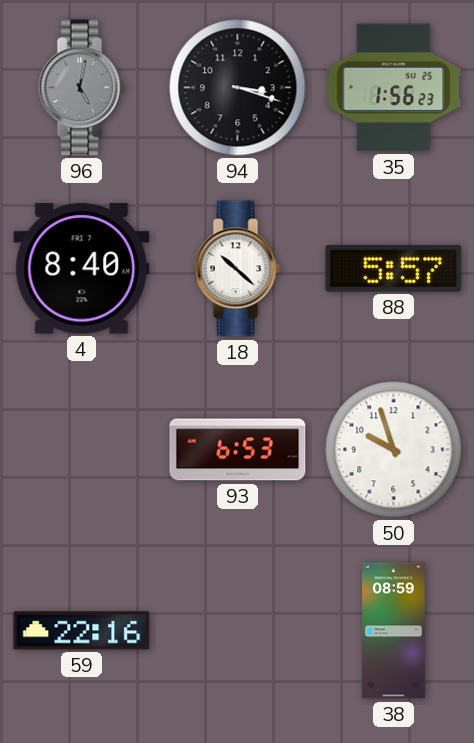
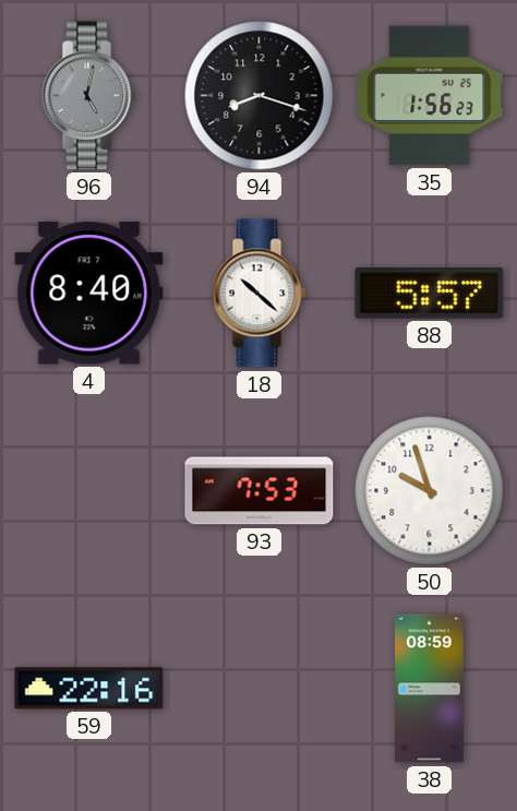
94: 3:18 -> 8:18 (260, 96)
93: 6:53 -> 7:53 (260, 491)
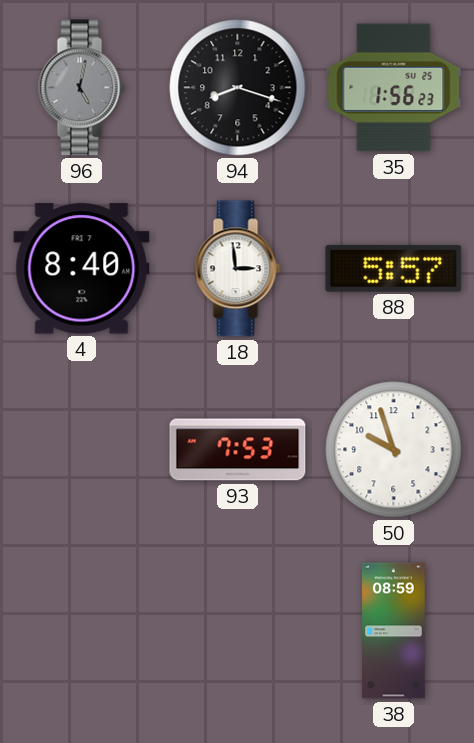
18: 10:22 -> 2:59 (238, 269)
59: 22:16 -> none (89, 689)
